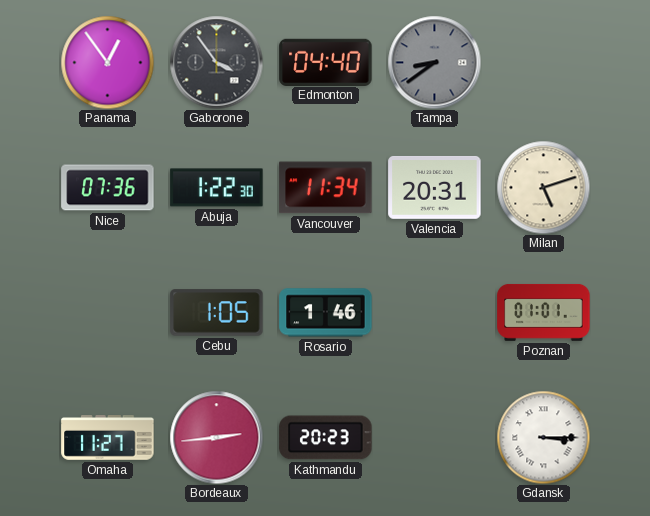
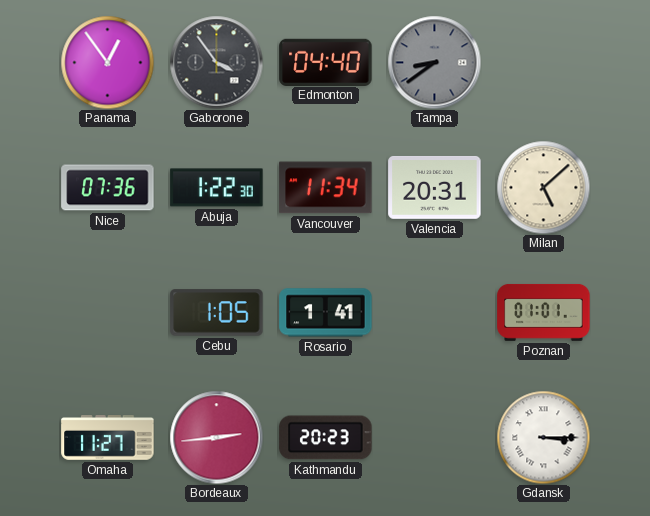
Milan: 5:12 -> 5:08 (543, 187)
Rosario: 1:46 -> 1:41 (326, 313)
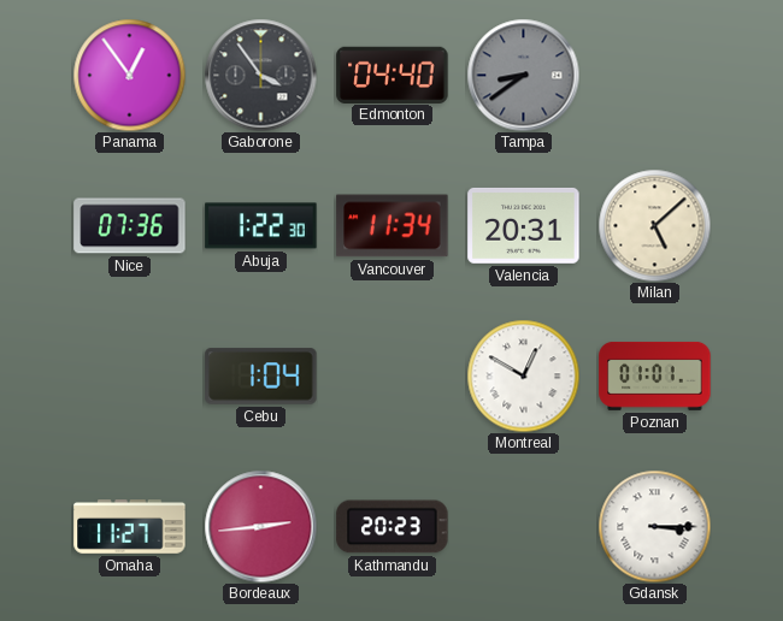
Cebu: 1:05 -> 1:04 (261, 377)
Rosario: 1:41 -> none (326, 313)
Montreal: none -> 12:50 (523, 375)
